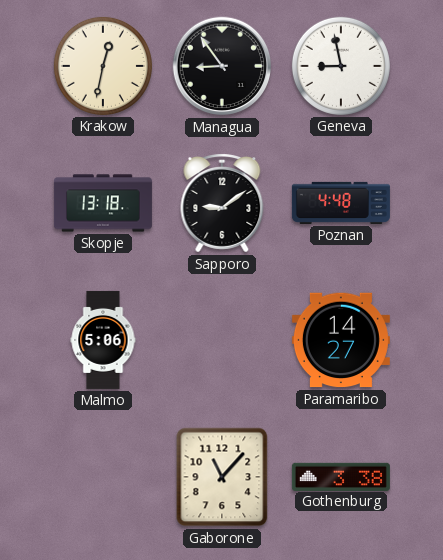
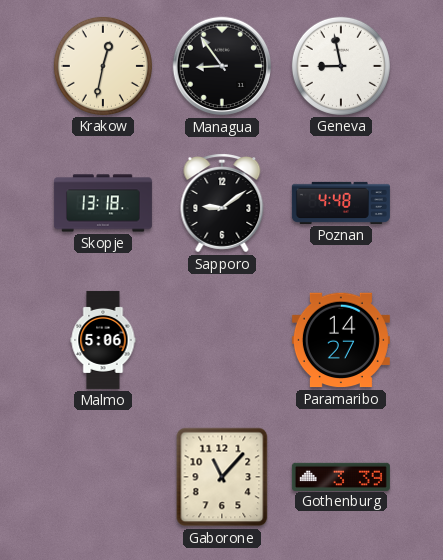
Gothenburg: 3:38 -> 3:39 (341, 476)
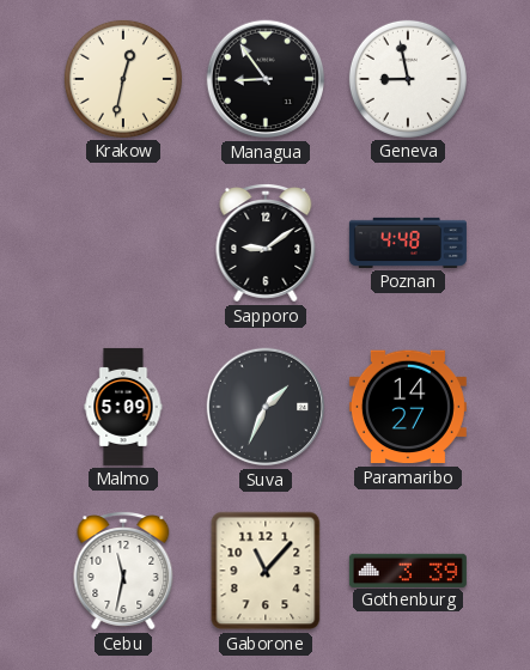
Skopje: 13:18 -> none (103, 203)
Malmo: 5:06 -> 5:09 (123, 407)
Suva: none -> 1:34 (266, 407)
Cebu: none -> 11:32 (123, 571)
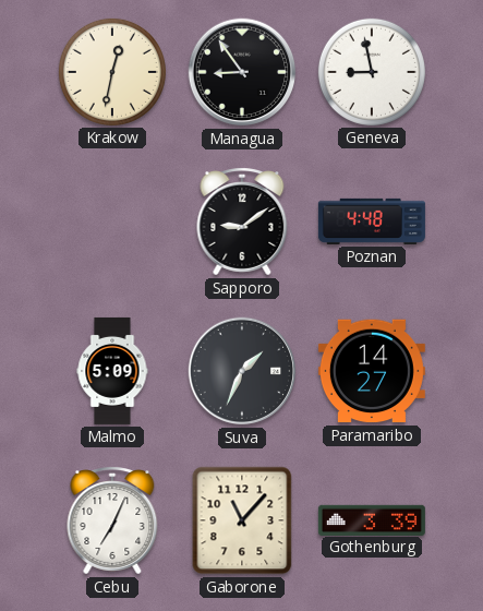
Cebu: 11:32 -> 7:04 (112, 520)
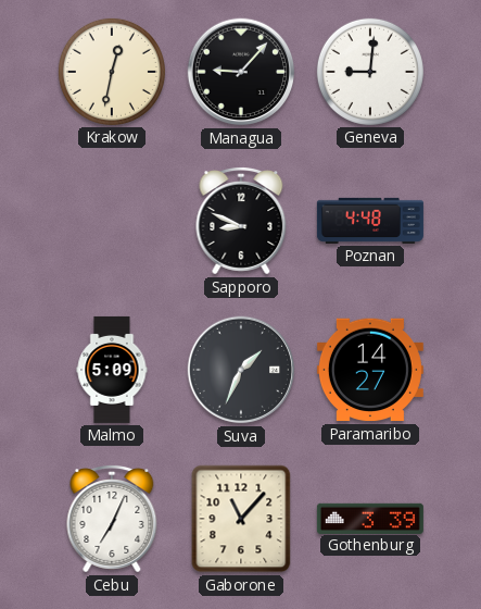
Managua: 8:54 -> 9:07 (241, 72)
Geneva: 8:58 -> 9:01 (370, 72)
Sapporo: 9:09 -> 8:49 (241, 221)
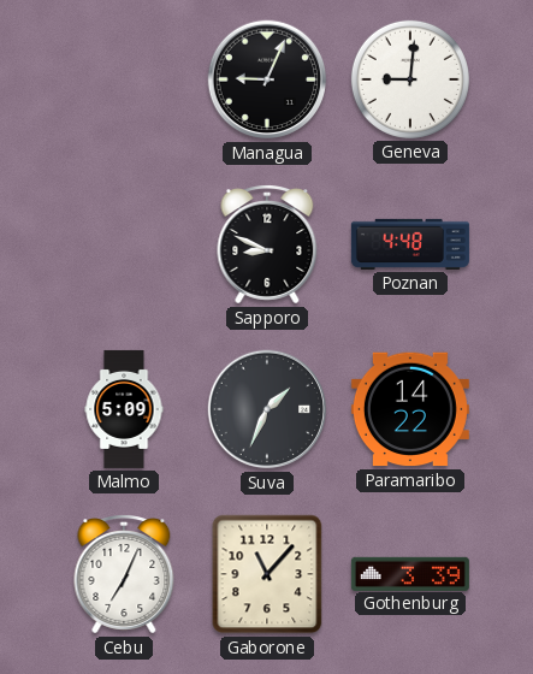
Krakow: 12:32 -> none (112, 72)
Managua: 9:07 -> 9:04 (267, 79)
Paramaribo: 14:27 -> 14:22 (410, 409)
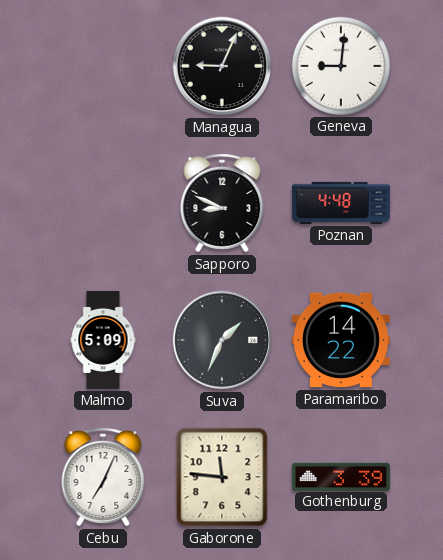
Gaborone: 11:07 -> 11:46 (222, 477)
